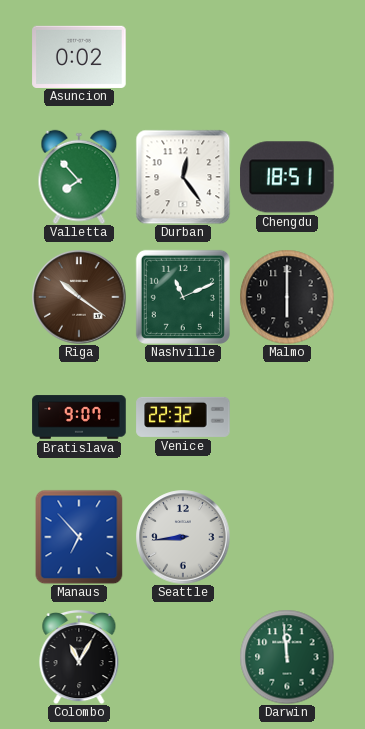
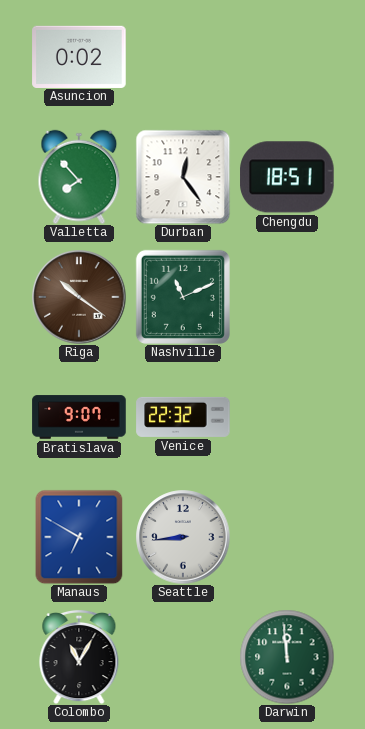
Malmo: 6:00 -> none (287, 297)
Manaus: 6:53 -> 6:50 (79, 537)
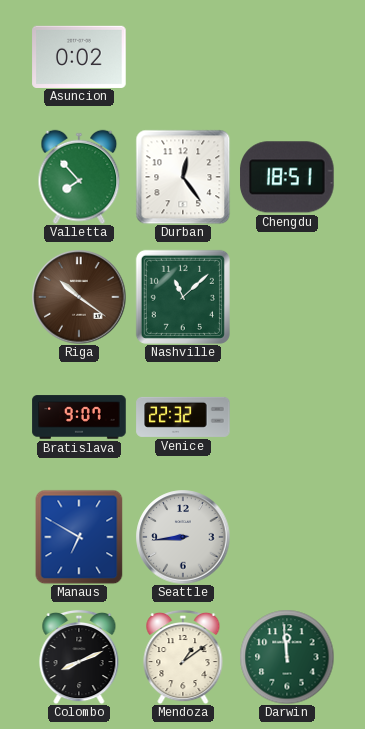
Nashville: 11:11 -> 11:08 (183, 297)
Colombo: 11:05 -> 8:11 (79, 657)
Mendoza: none -> 1:09 (183, 657)
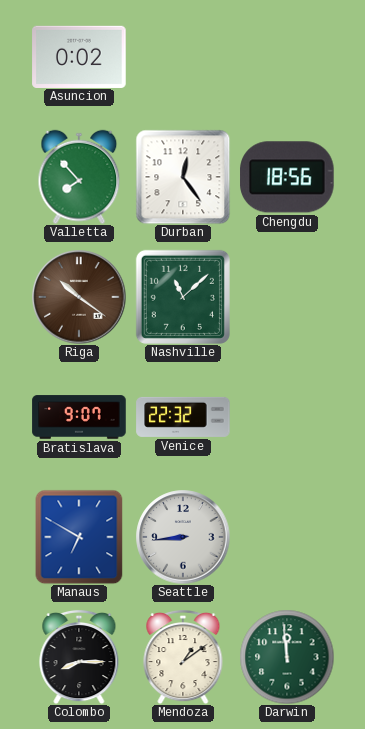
Chengdu: 18:51 -> 18:56 (287, 177)
Colombo: 8:11 -> 8:15 (79, 657)
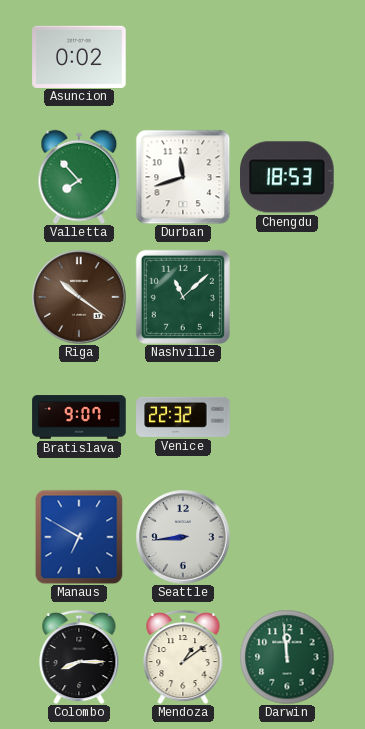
Durban: 12:24 -> 11:42 (183, 177)
Chengdu: 18:56 -> 18:53 (287, 177)
